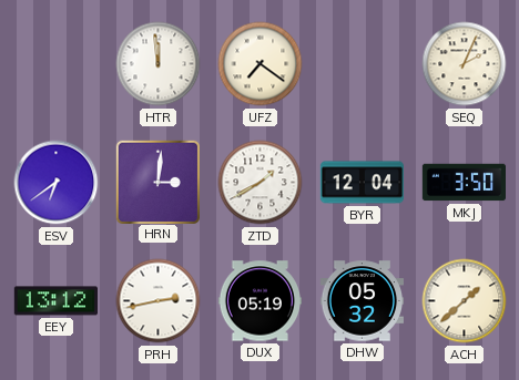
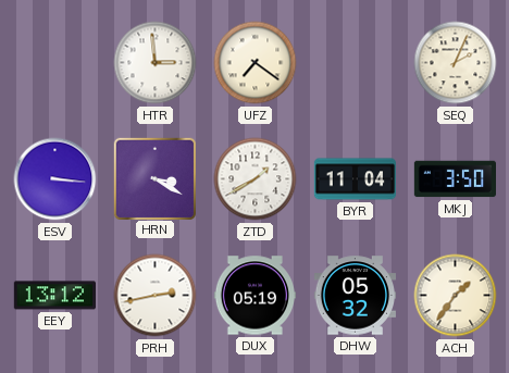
HTR: 11:59 -> 2:59 (156, 63)
ESV: 6:39 -> 3:16 (55, 179)
HRN: 3:01 -> 3:20 (154, 178)
BYR: 12:04 -> 11:04 (355, 179)
ACH: 1:38 -> 1:36 (456, 296)
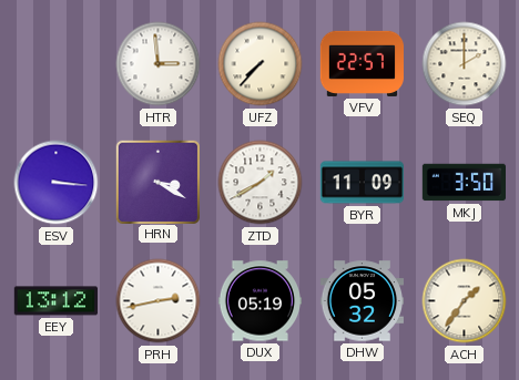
UFZ: 7:21 -> 7:37 (261, 64)
VFV: none -> 22:57 (362, 63)
SEQ: 2:04 -> 2:00 (465, 64)
BYR: 11:04 -> 11:09 (362, 183)
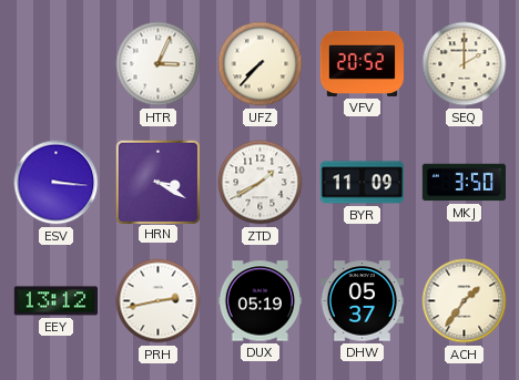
HTR: 2:59 -> 3:04 (159, 64)
VFV: 22:57 -> 20:52 (362, 63)
DHW: 05:32 -> 05:37 (362, 301)
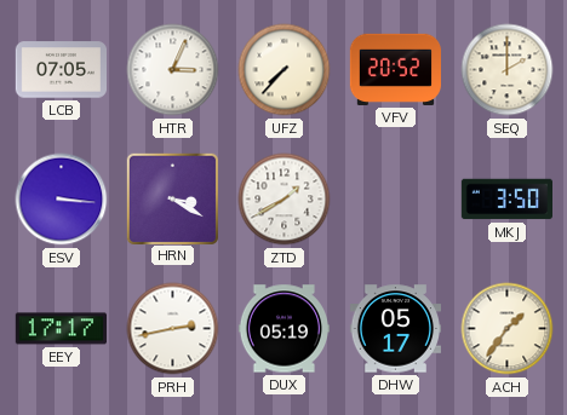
LCB: none -> 07:05 (61, 70)
BYR: 11:09 -> none (362, 183)
EEY: 13:12 -> 17:17 (61, 329)
DHW: 05:37 -> 05:17 (395, 329)
